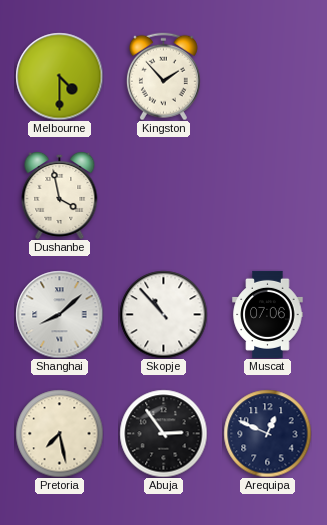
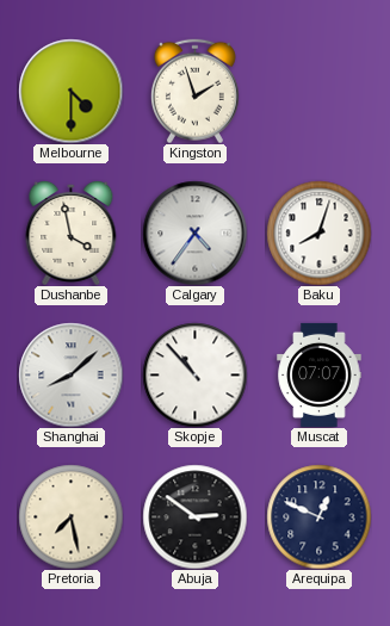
Kingston: 1:53 -> 1:57 (194, 91)
Calgary: none -> 4:36 (194, 233)
Baku: none -> 8:03 (318, 233)
Muscat: 07:06 -> 07:07 (320, 374)
Abuja: 2:54 -> 2:51 (194, 516)
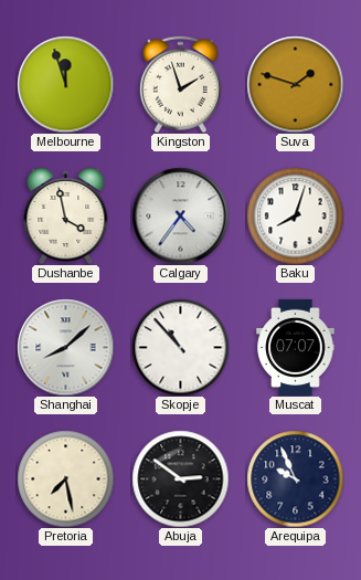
Melbourne: 4:30 -> 11:57 (65, 84)
Suva: none -> 1:48 (295, 84)
Arequipa: 12:49 -> 9:56 (295, 478)
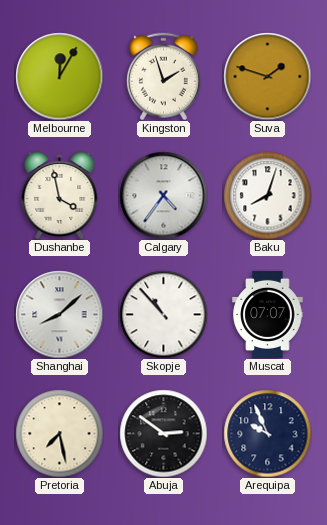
Melbourne: 11:57 -> 12:05 (59, 76)
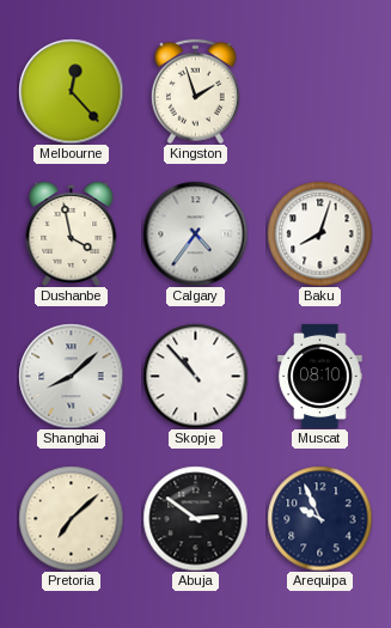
Melbourne: 12:05 -> 12:23 (71, 91)
Suva: 1:48 -> none (267, 76)
Muscat: 07:07 -> 08:10 (320, 376)
Pretoria: 7:28 -> 7:08 (71, 518)
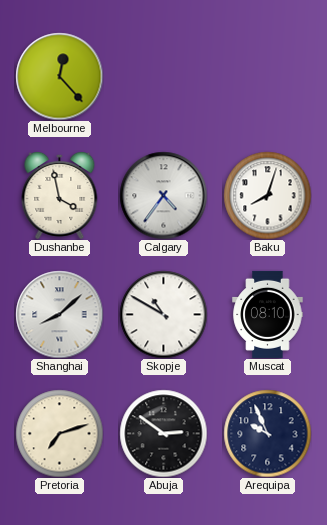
Kingston: 1:57 -> none (195, 91)
Skopje: 10:53 -> 10:50 (163, 314)
Pretoria: 7:08 -> 7:12 (59, 433)
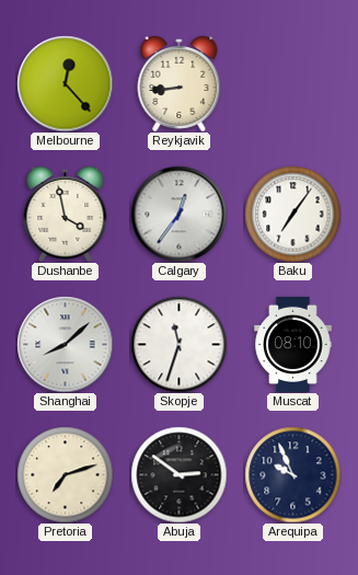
Reykjavik: none -> 8:44 (180, 83)
Calgary: 4:36 -> 12:36 (178, 214)
Baku: 8:03 -> 7:06 (292, 214)
Skopje: 10:50 -> 11:33 (178, 344)
